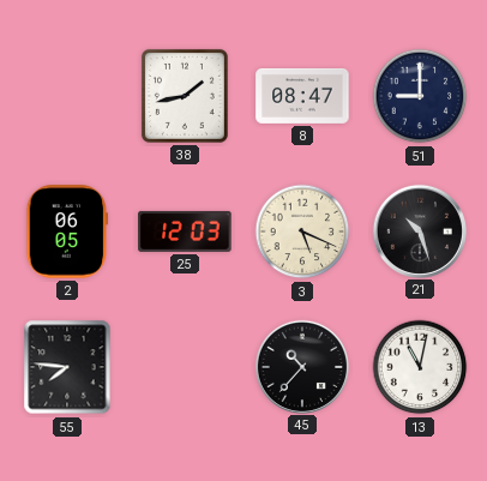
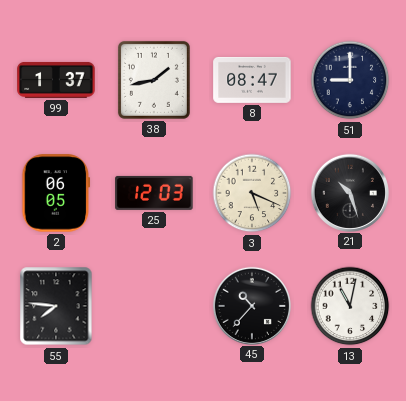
99: none -> 1:37 (56, 80)
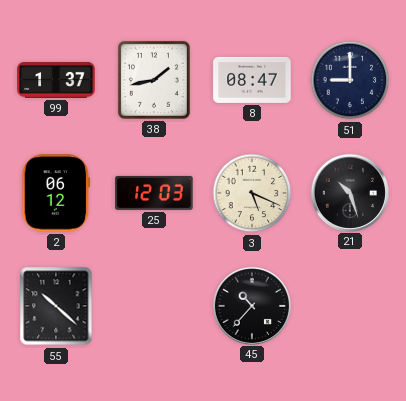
2: 06:05 -> 06:12 (56, 193)
55: 7:46 -> 10:22 (56, 306)
13: 11:02 -> none (350, 306)
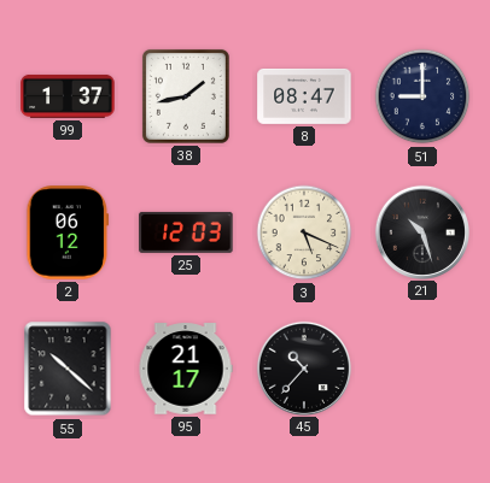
95: none -> 21:17 (186, 369)
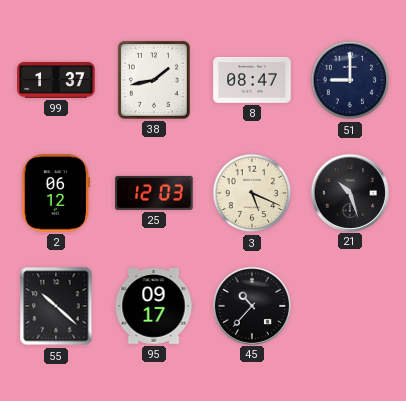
95: 21:17 -> 09:17 (154, 306)
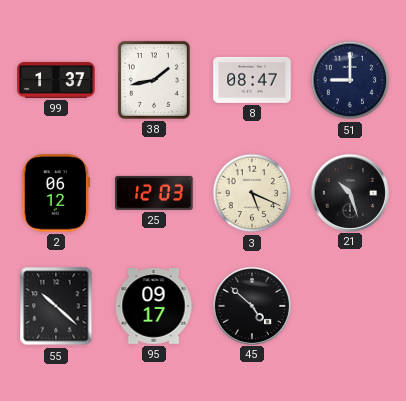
45: 10:37 -> 4:52 (251, 305)
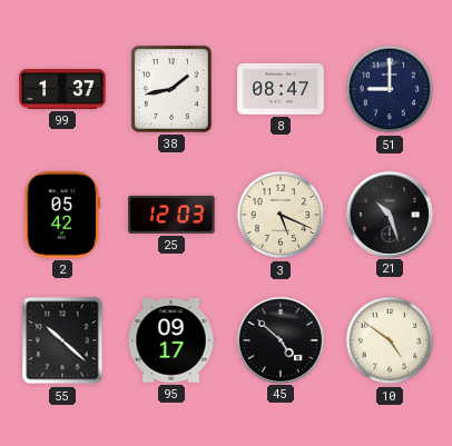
2: 06:12 -> 05:42 (62, 215)
10: none -> 4:51 (390, 340)
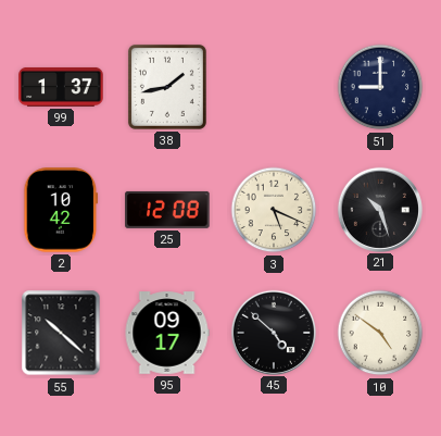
8: 08:47 -> none (281, 89)
2: 05:42 -> 10:42 (61, 210)
25: 12:03 -> 12:08 (167, 210)
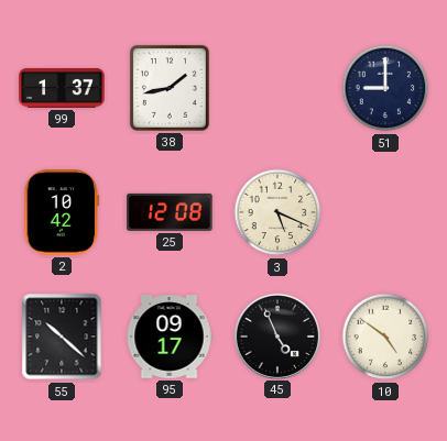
21: 10:27 -> none (379, 209)
45: 4:52 -> 4:56 (276, 335)
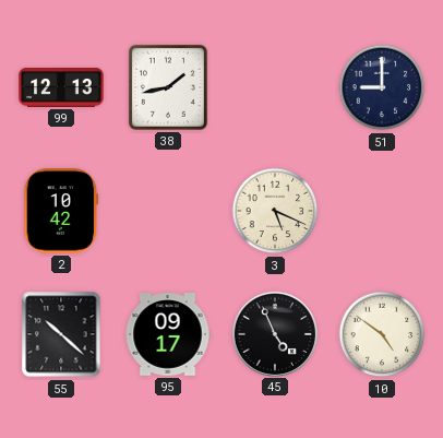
99: 1:37 -> 12:13 (61, 87)
25: 12:08 -> none (170, 212)
